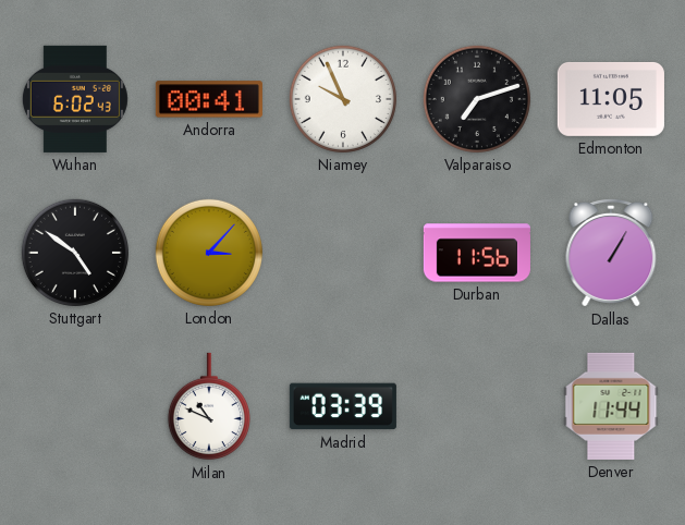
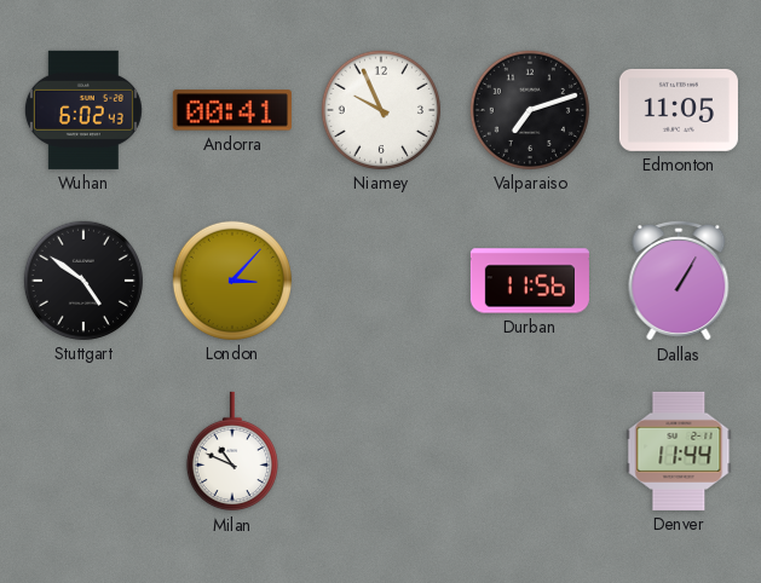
Madrid: 03:39 -> none (343, 406)
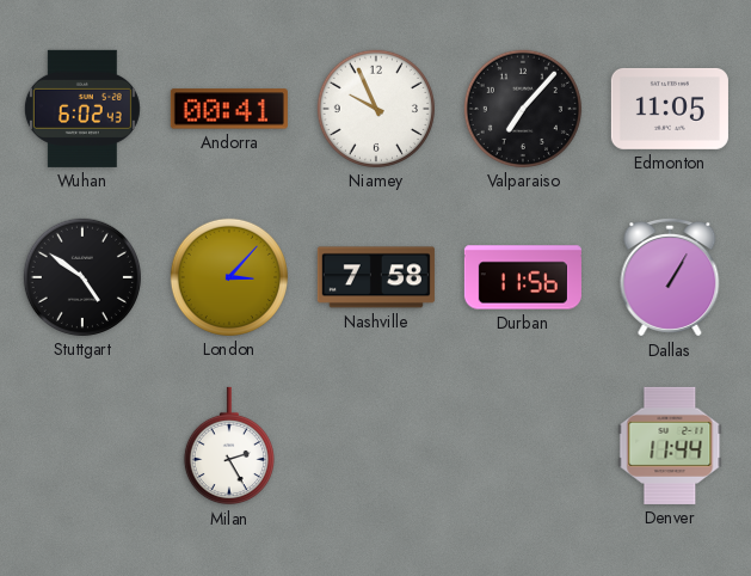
Valparaiso: 7:12 -> 7:07 (523, 109)
Nashville: none -> 7:58 (376, 277)
Milan: 10:49 -> 2:25 (229, 446)
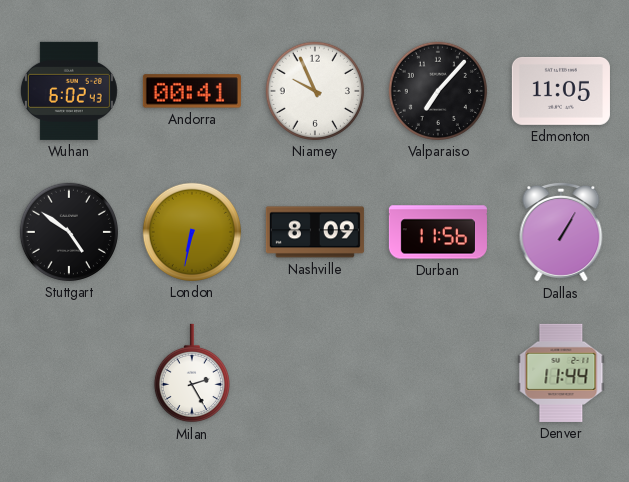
London: 3:07 -> 6:32 (192, 232)
Nashville: 7:58 -> 8:09 (315, 232)
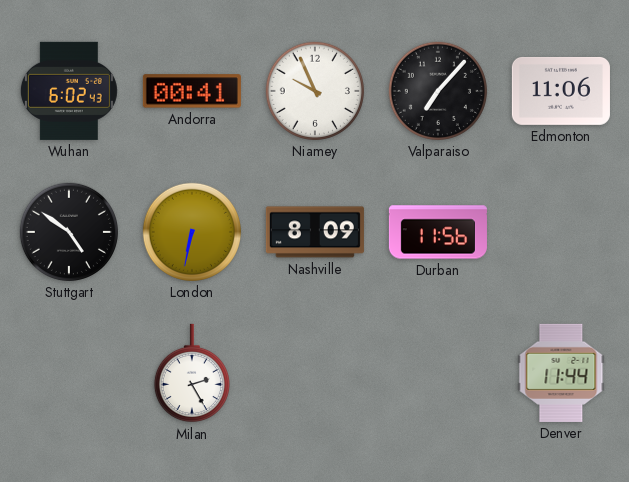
Edmonton: 11:05 -> 11:06 (561, 91)
Dallas: 1:05 -> none (561, 232)
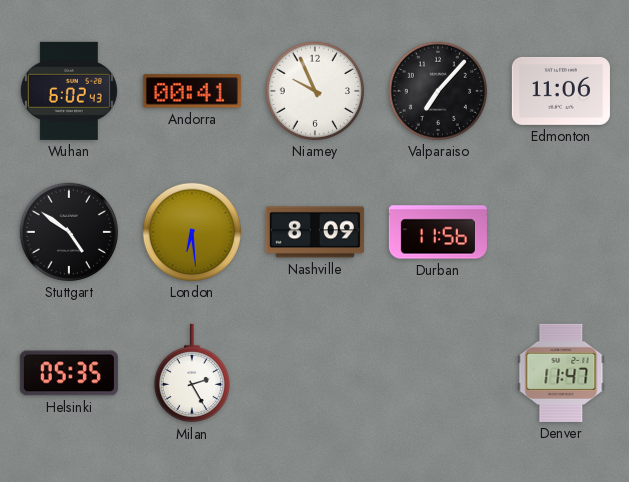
London: 6:32 -> 6:29 (192, 232)
Helsinki: none -> 05:35 (69, 373)
Denver: 11:44 -> 11:47 (561, 373)
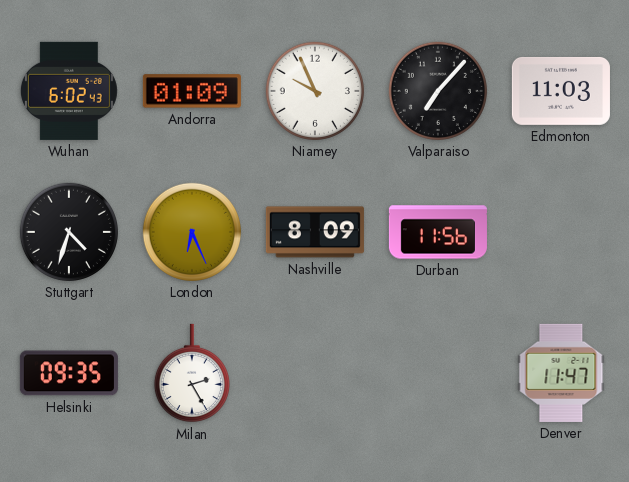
Andorra: 00:41 -> 01:09 (192, 91)
Edmonton: 11:06 -> 11:03 (561, 91)
Stuttgart: 4:51 -> 4:33 (69, 232)
London: 6:29 -> 6:26 (192, 232)
Helsinki: 05:35 -> 09:35 (69, 373)
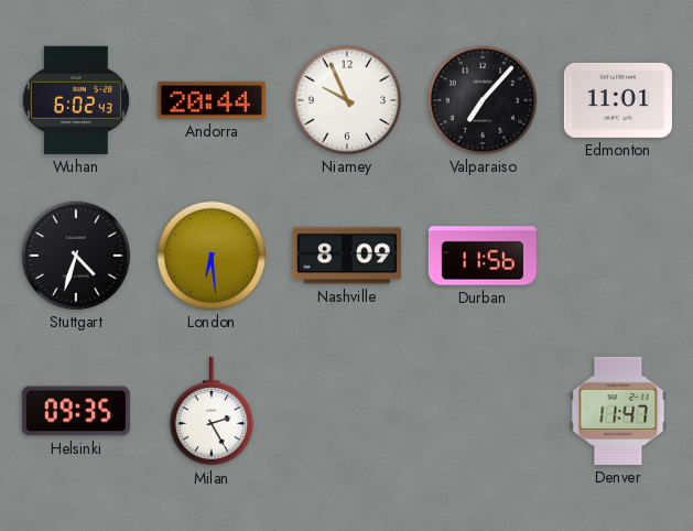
Andorra: 01:09 -> 20:44 (212, 100)
Edmonton: 11:03 -> 11:01 (618, 100)
London: 6:26 -> 6:29 (212, 256)
